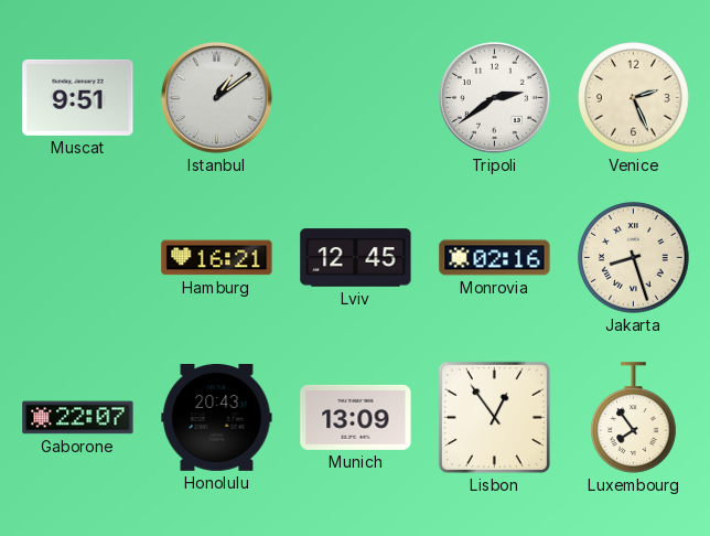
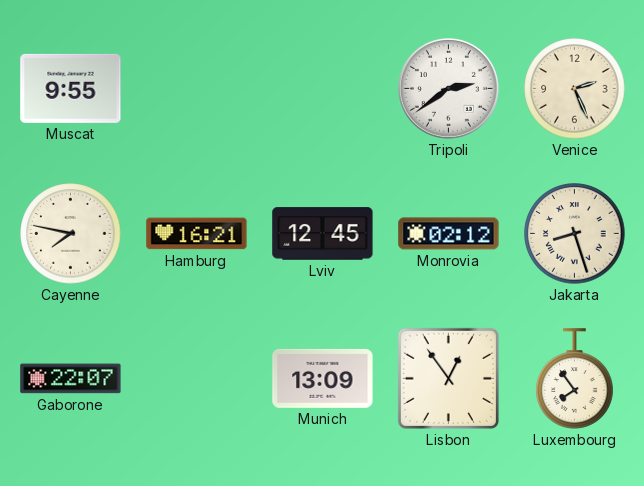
Muscat: 9:51 -> 9:55 (71, 88)
Istanbul: 1:09 -> none (216, 97)
Cayenne: none -> 7:47 (71, 234)
Monrovia: 02:16 -> 02:12 (449, 234)
Honolulu: 20:43 -> none (217, 417)
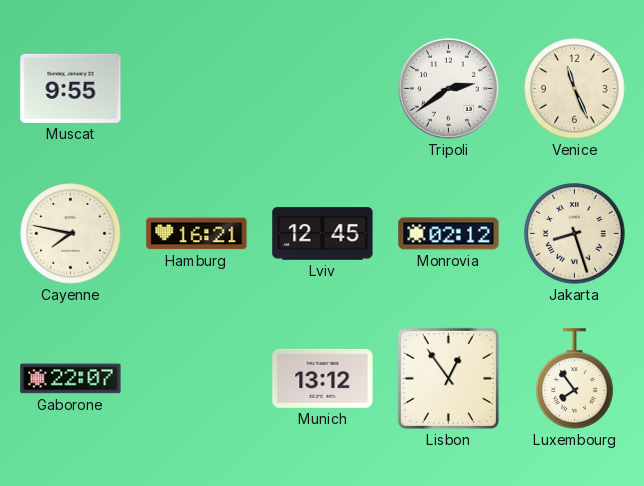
Venice: 2:26 -> 11:26 (575, 89)
Munich: 13:09 -> 13:12 (323, 378)
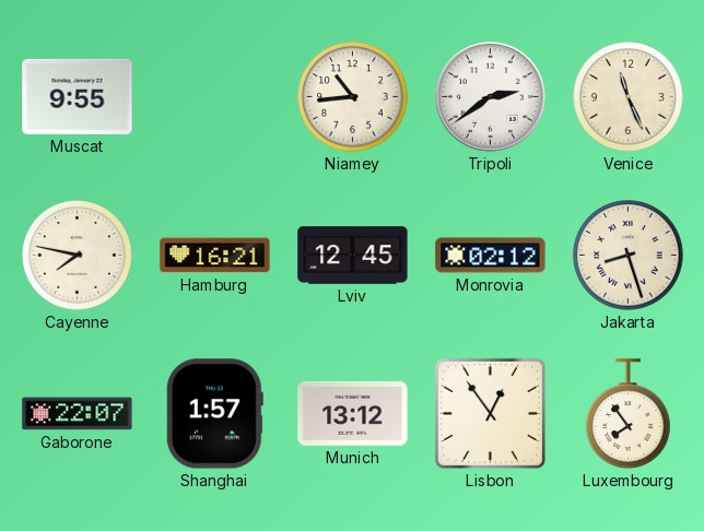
Niamey: none -> 10:44 (353, 97)
Shanghai: none -> 1:57 (214, 414)
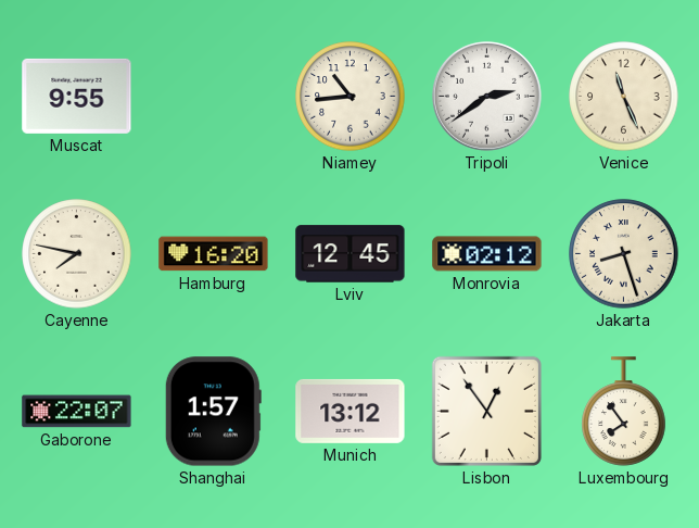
Hamburg: 16:21 -> 16:20 (214, 254)
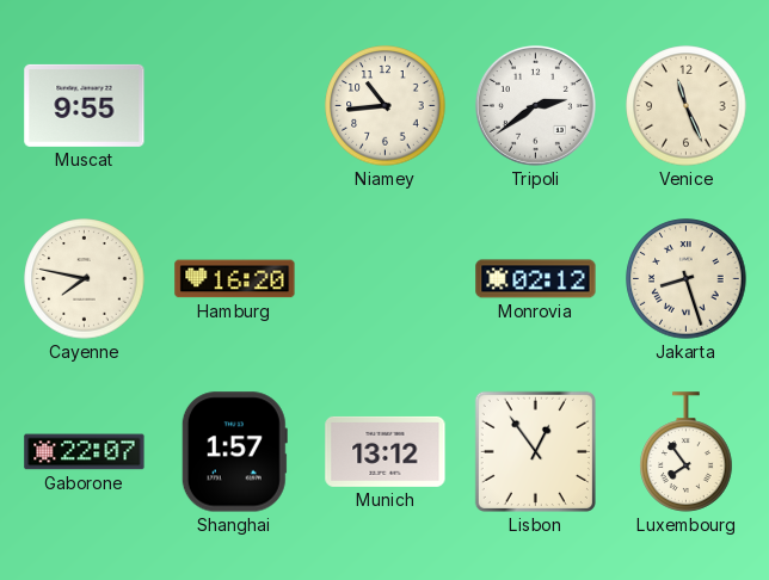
Lviv: 12:45 -> none (351, 254)
